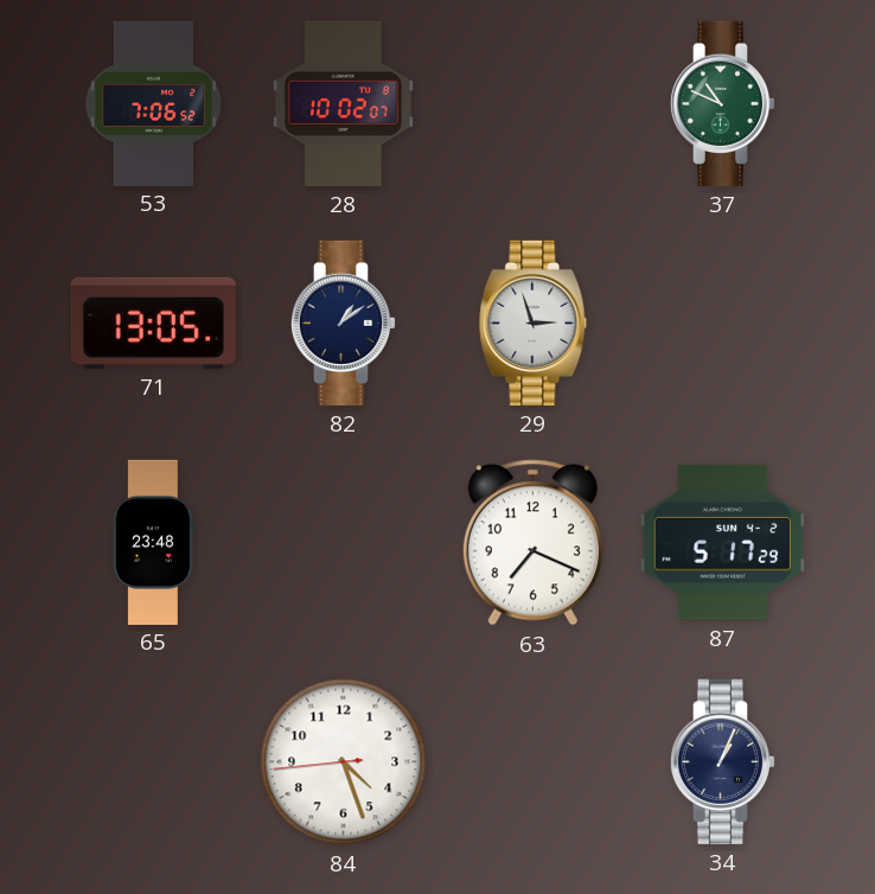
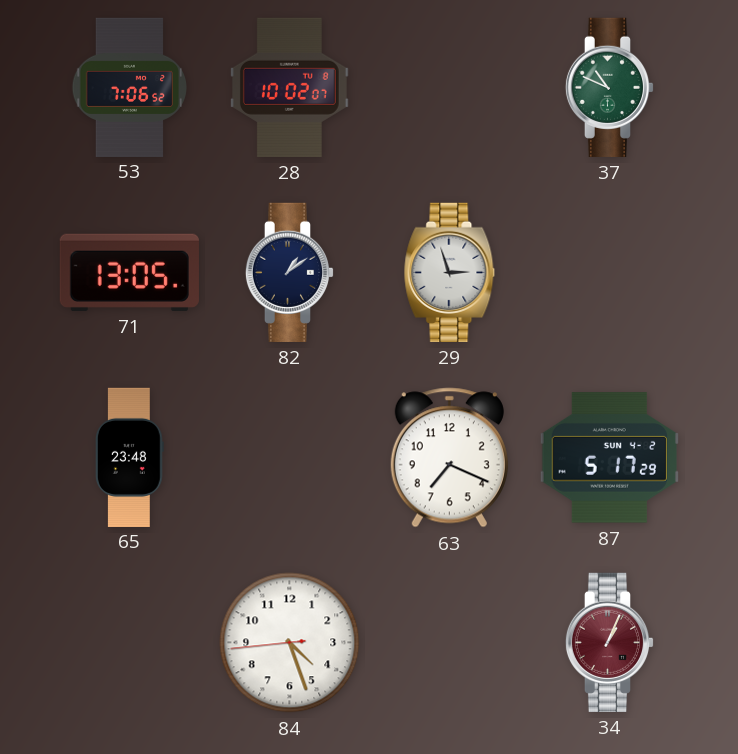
34 dial: navy -> burgundy (610, 642)
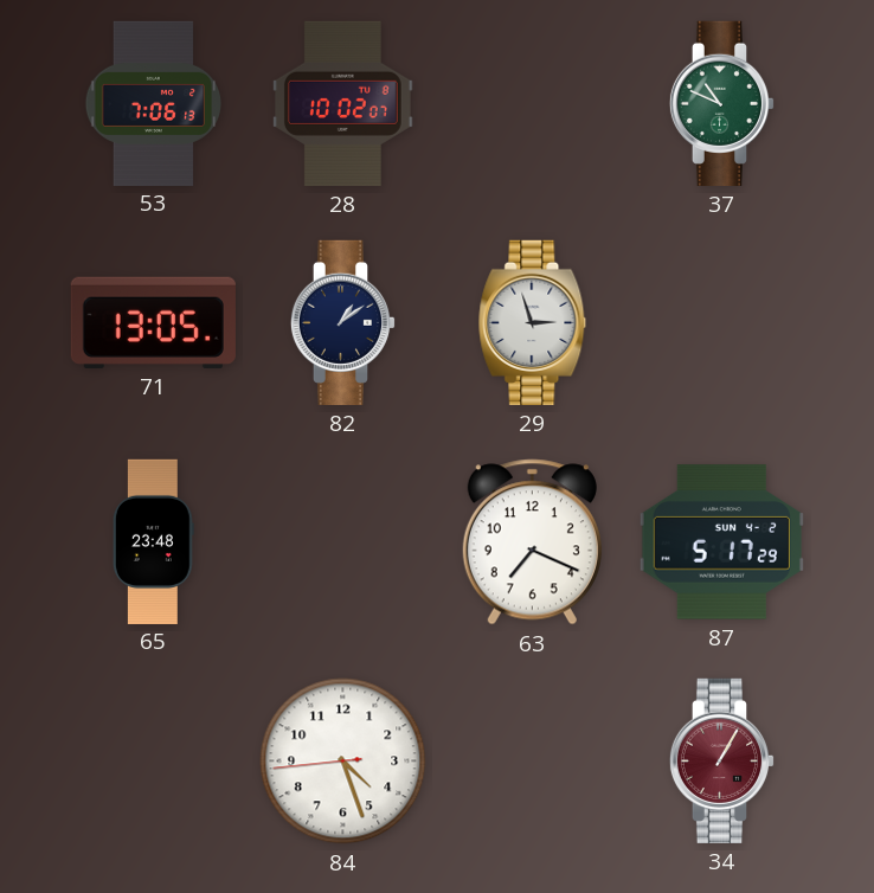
53: 7:06:52 -> 7:06:13 (153, 103)
34: 1:04 -> 1:05 (722, 760)
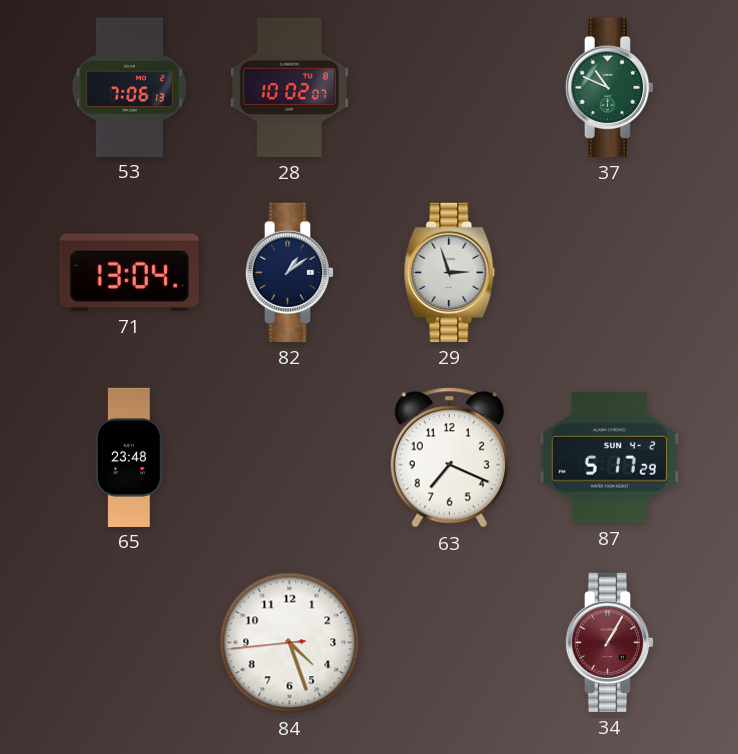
71: 13:05 -> 13:04 (129, 272)
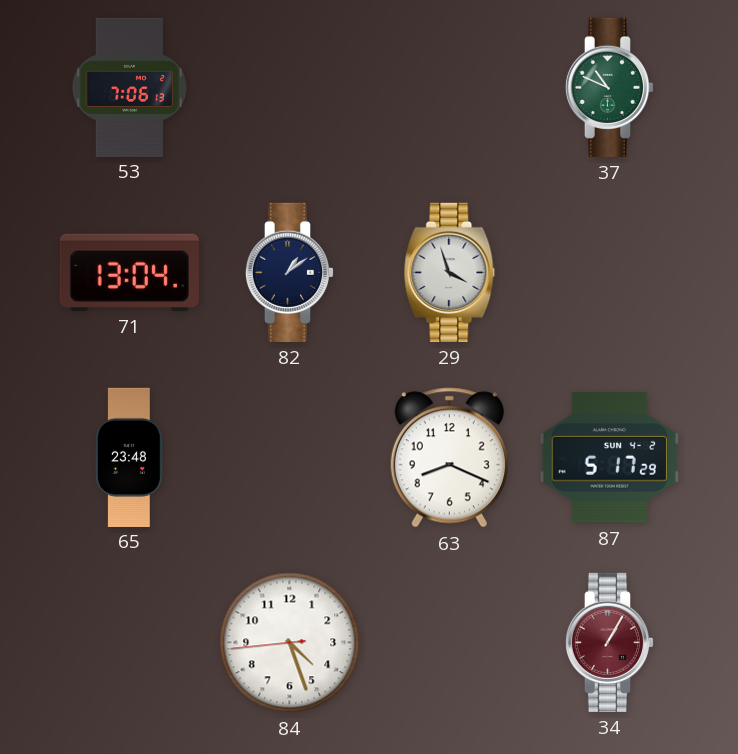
28: 10:02 -> none (289, 87)
29: 2:57 -> 3:57 (450, 272)
63: 7:19 -> 8:19 (449, 458)
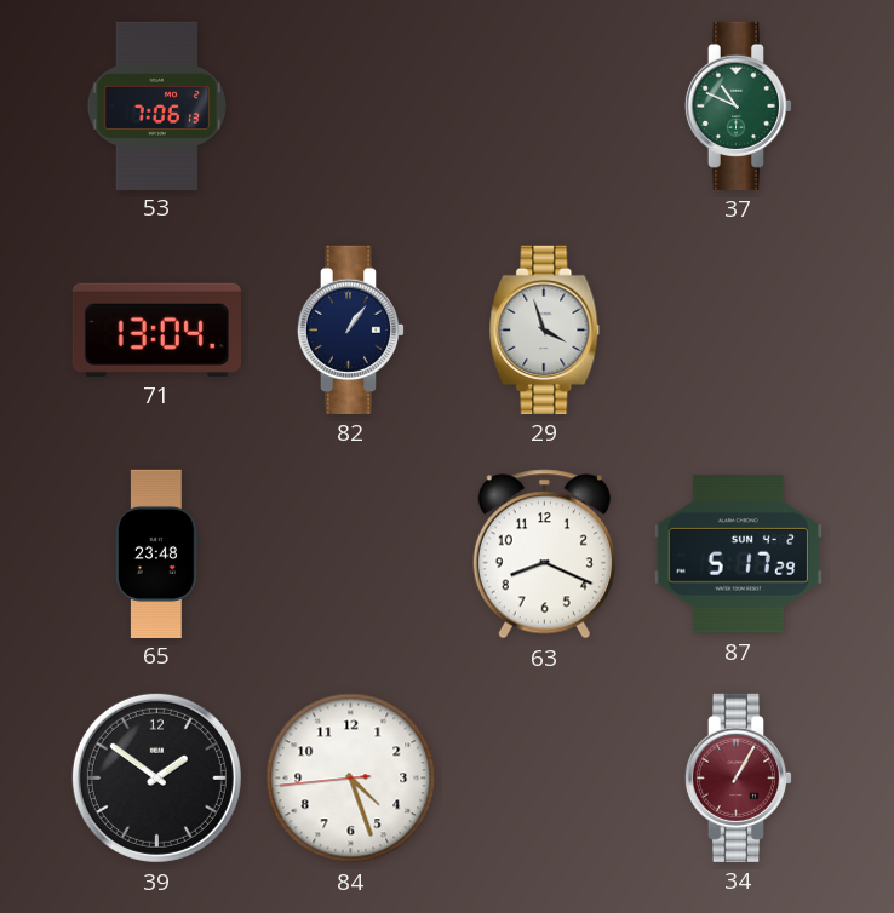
82: 1:09 -> 1:06 (351, 329)
39: none -> 1:51 (156, 777)
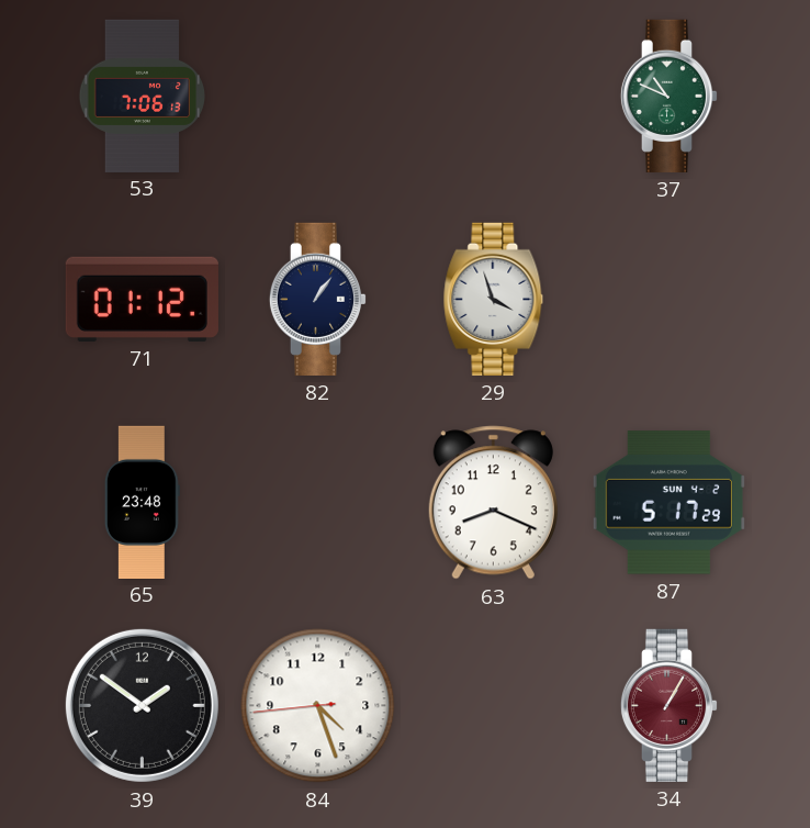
71: 13:04 -> 01:12 (142, 299)
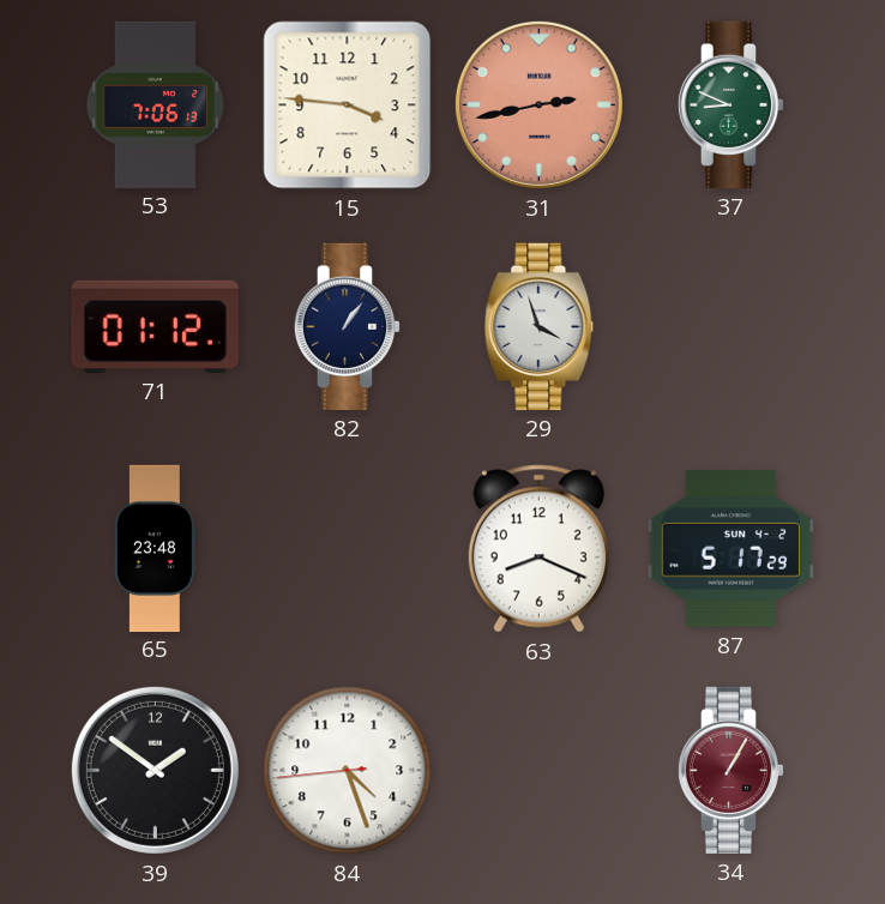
15: none -> 3:46 (348, 106)
31: none -> 2:43 (538, 104)
37: 10:49 -> 8:49 (732, 104)
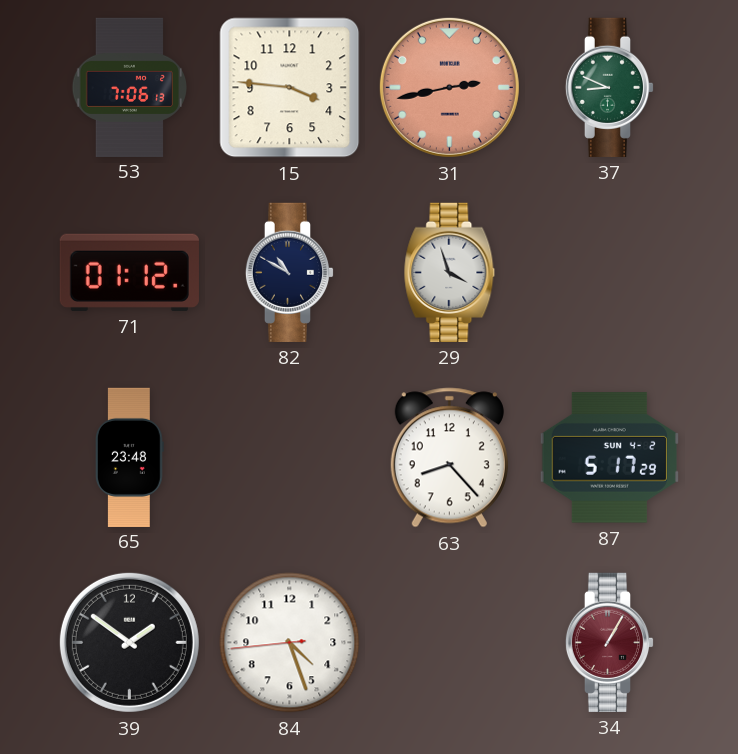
82: 1:06 -> 10:50 (290, 272)
63: 8:19 -> 8:23 (449, 458)
